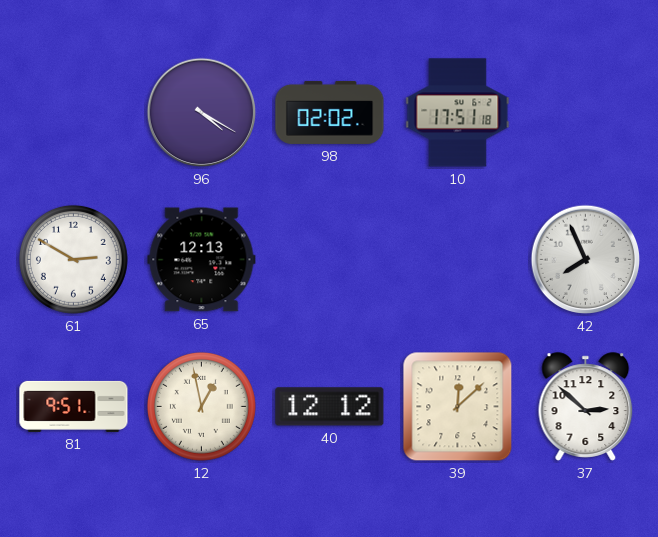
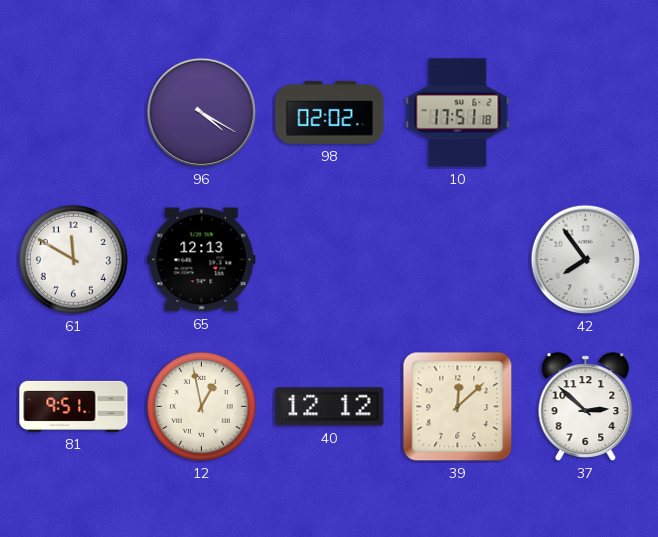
61: 2:50 -> 11:50 (73, 259)
42: 7:56 -> 7:54 (586, 260)
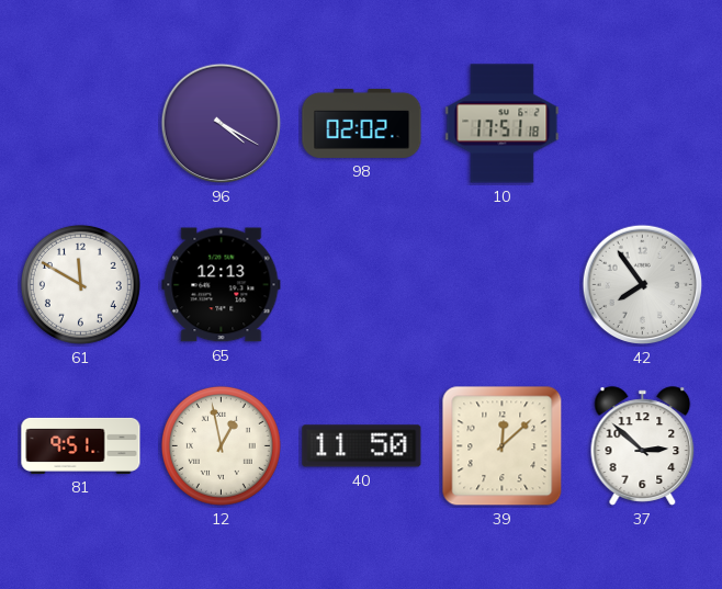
40: 12:12 -> 11:50 (362, 446)
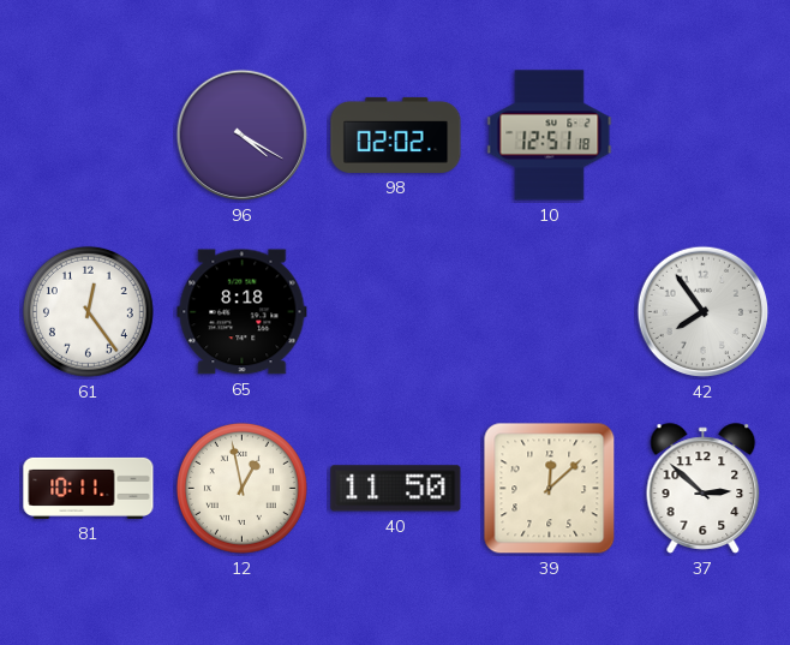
10: 17:51 -> 12:51 (550, 136)
61: 11:50 -> 12:24 (88, 311)
65: 12:13 -> 8:18 (243, 312)
81: 9:51 -> 10:11 (89, 488)
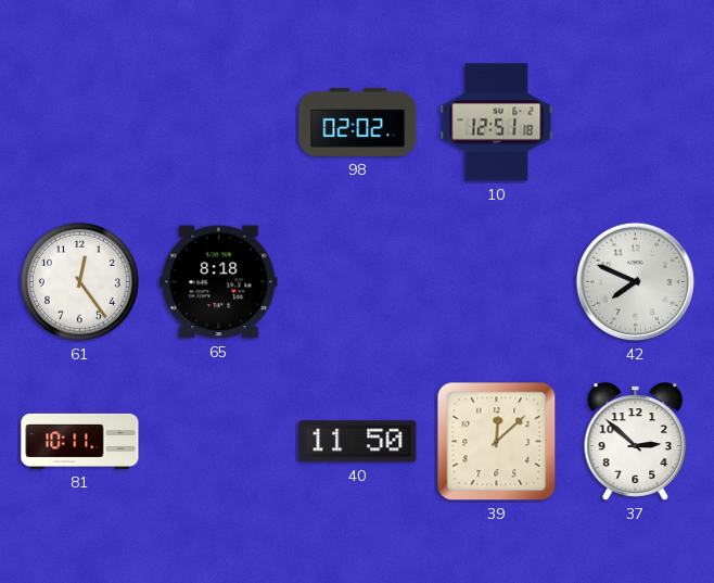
96: 4:20 -> none (243, 136)
42: 7:54 -> 7:49 (636, 282)
12: 12:58 -> none (241, 488)
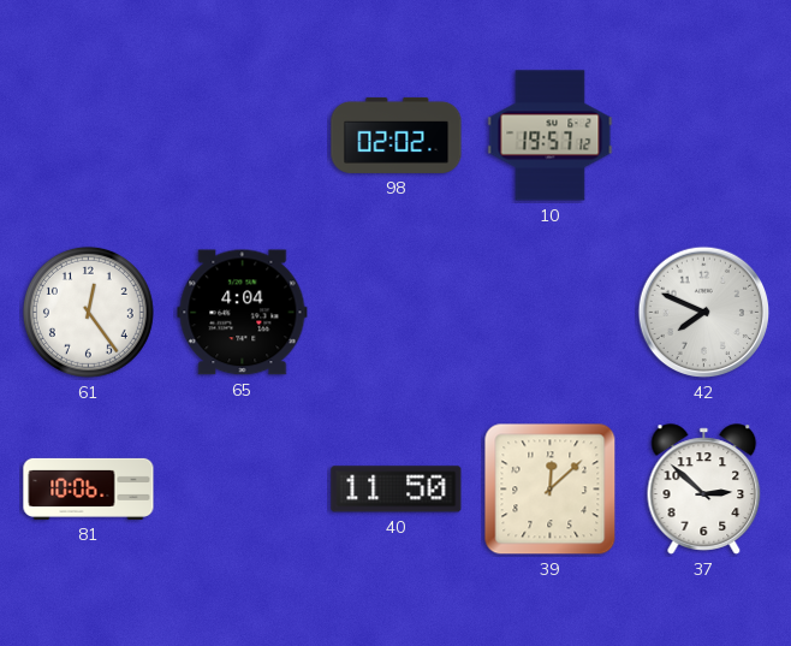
10: 12:51 -> 19:57 (551, 136)
65: 8:18 -> 4:04 (243, 313)
81: 10:11 -> 10:06 (89, 488)
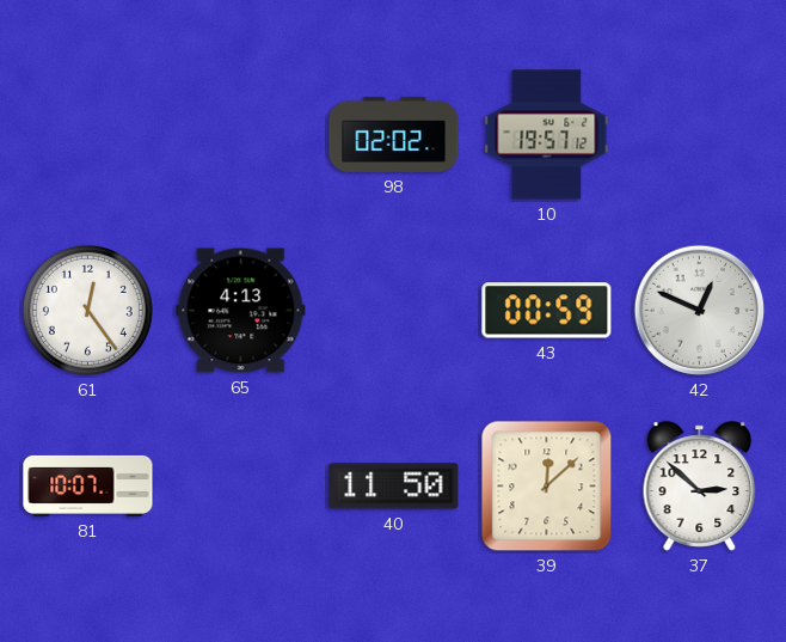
65: 4:04 -> 4:13 (241, 311)
43: none -> 00:59 (547, 311)
42: 7:49 -> 12:49 (700, 311)
81: 10:06 -> 10:07 (88, 485)
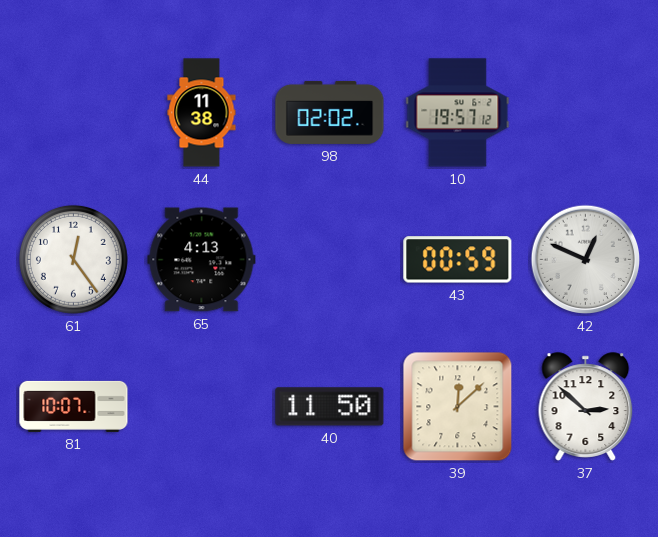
44: none -> 11:38 (202, 113)
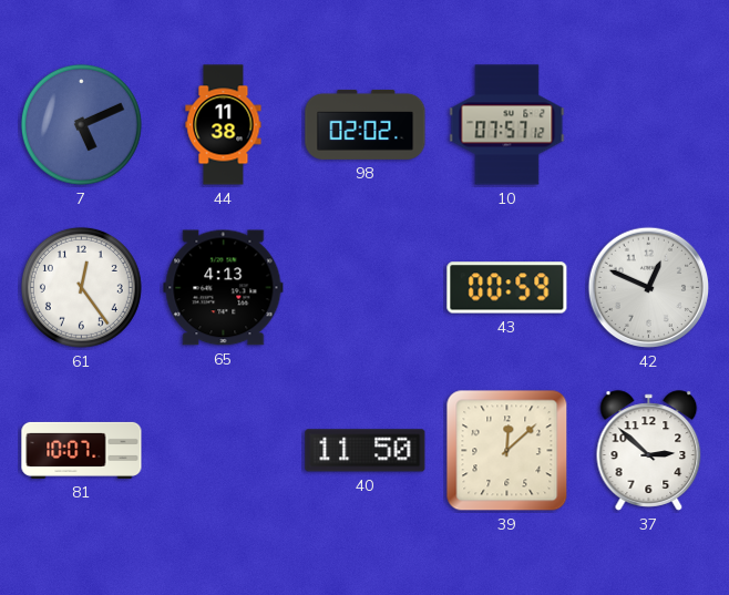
7: none -> 5:11 (81, 124)
10: 19:57 -> 07:57 (507, 125)
